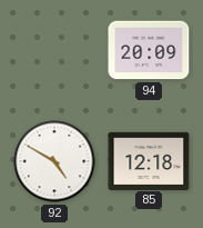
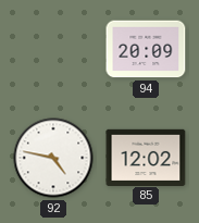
92: 4:50 -> 4:47 (53, 158)
85: 12:18 -> 12:02 (146, 157)
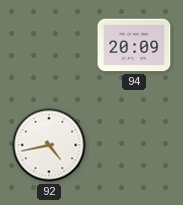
92: 4:47 -> 4:43 (49, 145)
85: 12:02 -> none (146, 157)
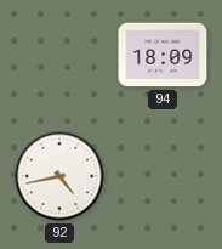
94: 20:09 -> 18:09 (163, 55)
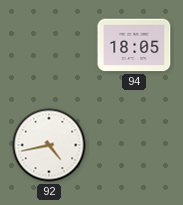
94: 18:09 -> 18:05 (134, 45)
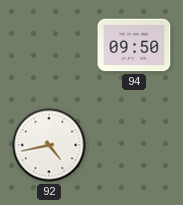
94: 18:05 -> 09:50 (134, 45)
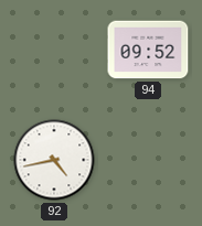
94: 09:50 -> 09:52 (148, 50)
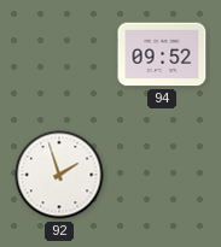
92: 4:43 -> 1:57 (59, 175)
